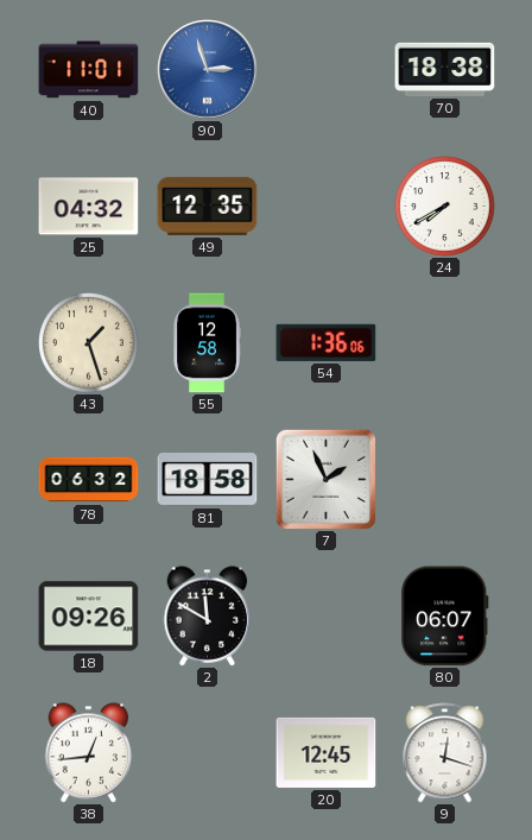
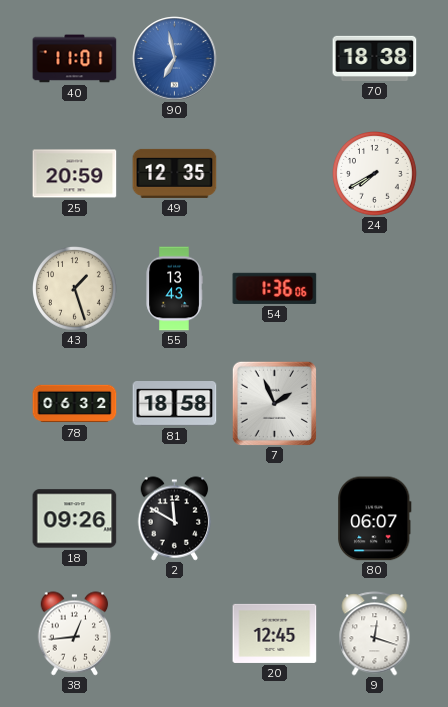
90: 2:57 -> 6:58 (175, 59)
25: 04:32 -> 20:59 (75, 174)
55: 12:58 -> 13:43 (174, 289)
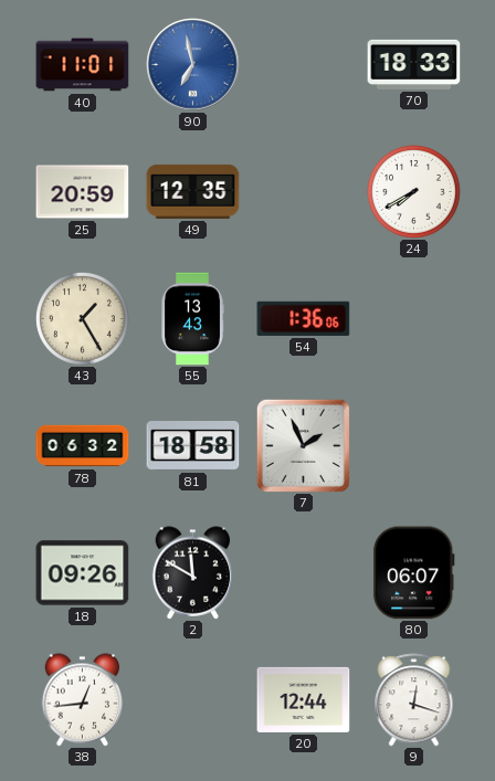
70: 18:38 -> 18:33 (414, 64)
43: 1:27 -> 1:25 (83, 319)
20: 12:45 -> 12:44 (304, 699)
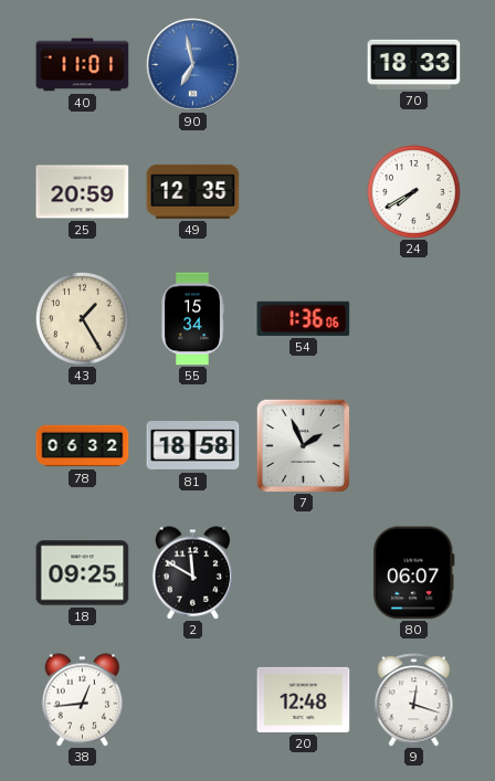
55: 13:43 -> 15:34 (192, 319)
18: 09:26 -> 09:25 (83, 573)
20: 12:44 -> 12:48 (304, 699)
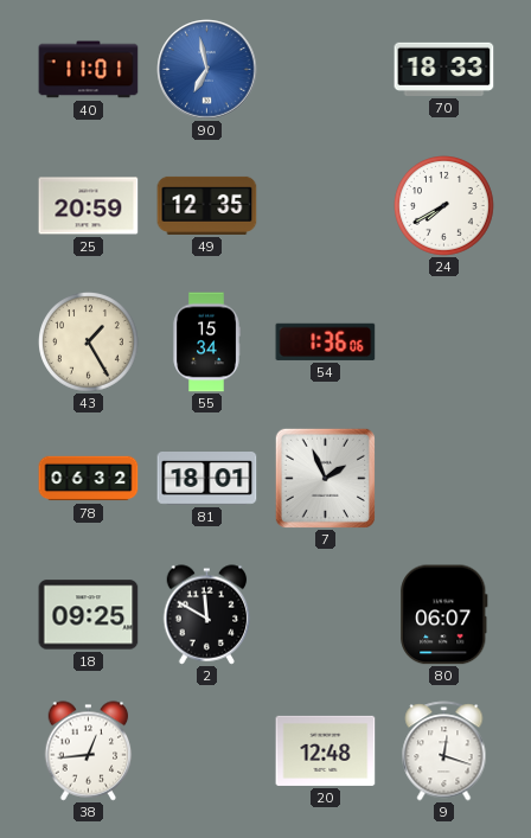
81: 18:58 -> 18:01 (207, 479)
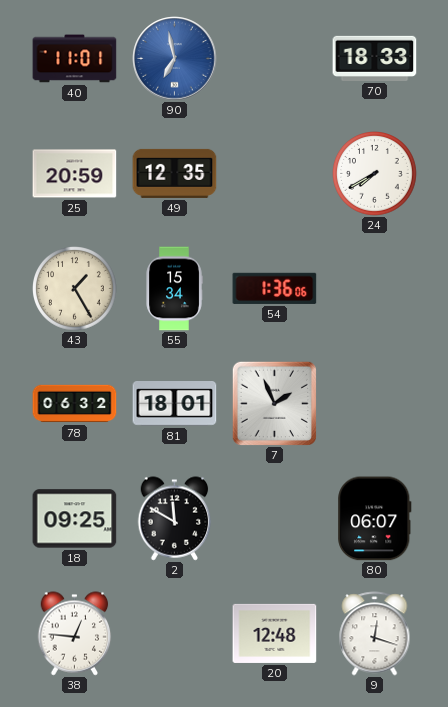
38: 12:44 -> 12:46 (75, 634)
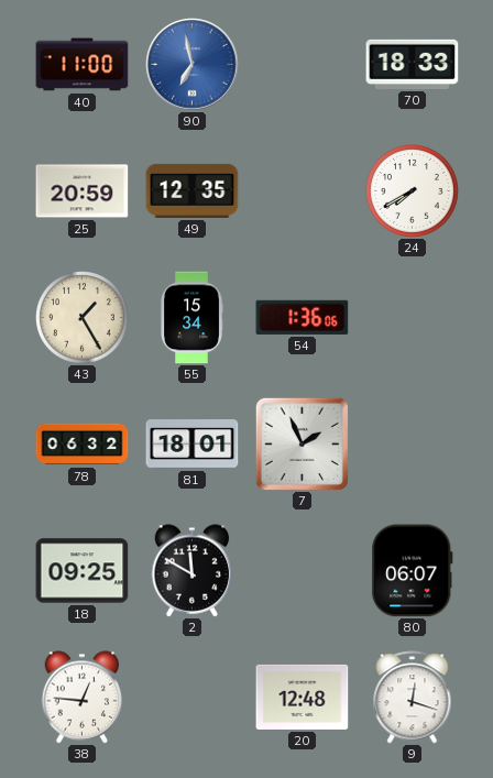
40: 11:01 -> 11:00 (83, 65)
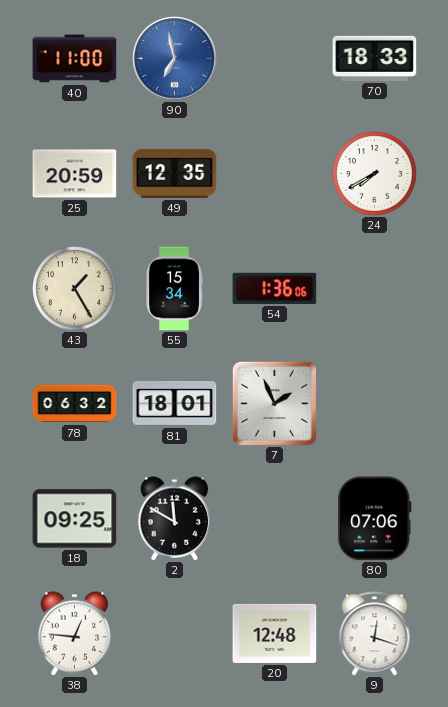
80: 06:07 -> 07:06 (375, 519)
